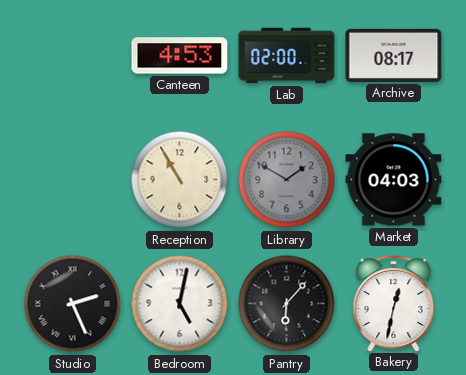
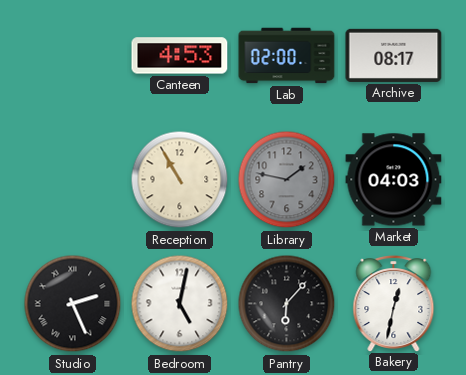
Library: 1:50 -> 1:47 (287, 180)
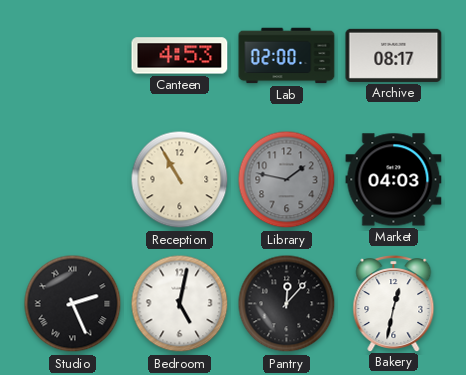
Pantry: 6:07 -> 12:07 (287, 304)
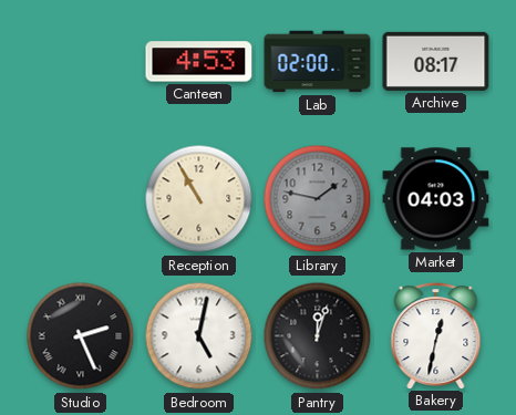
Pantry: 12:07 -> 12:03 (318, 336)
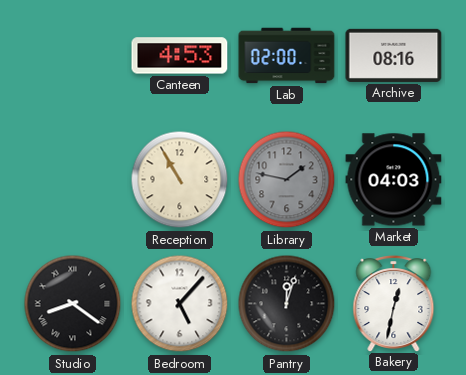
Archive: 08:17 -> 08:16 (394, 55)
Studio: 2:26 -> 8:21 (73, 304)
Bedroom: 5:02 -> 5:07 (180, 304)
